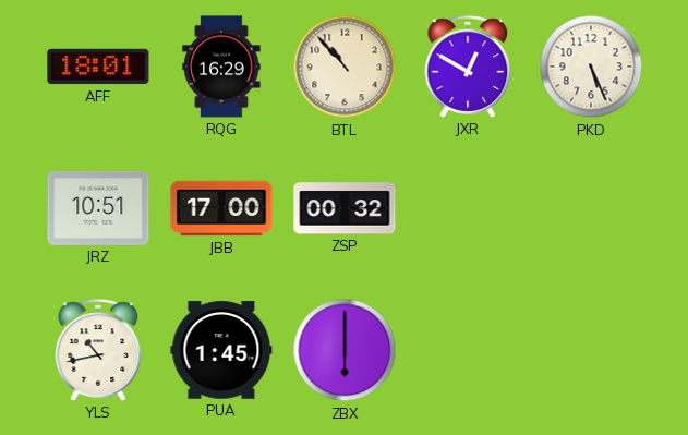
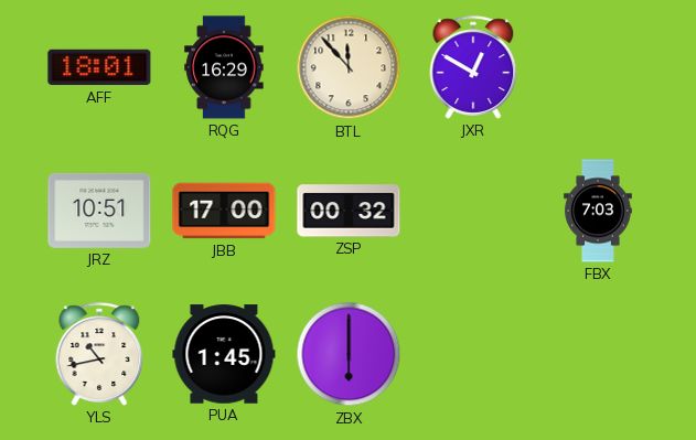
BTL: 10:53 -> 11:53 (349, 67)
PKD: 5:26 -> none (591, 67)
FBX: none -> 7:03 (598, 211)
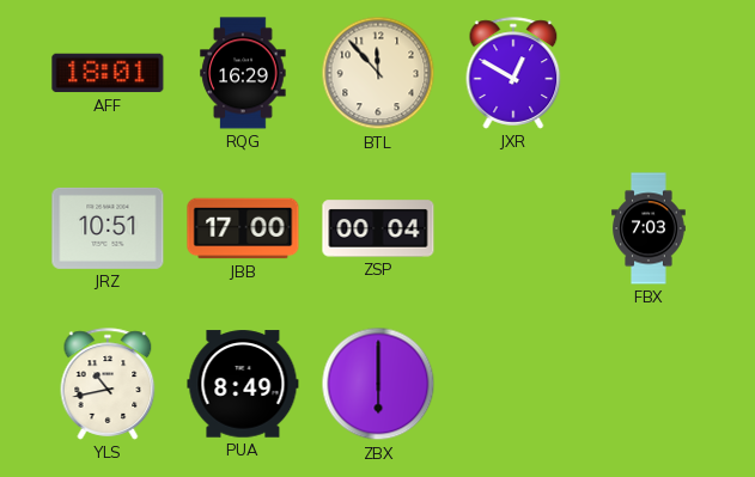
ZSP: 00:32 -> 00:04 (378, 228)
PUA: 1:45 -> 8:49 (243, 384)
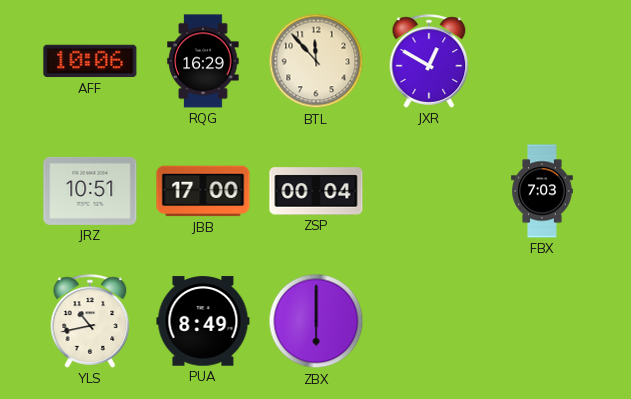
AFF: 18:01 -> 10:06 (90, 61)
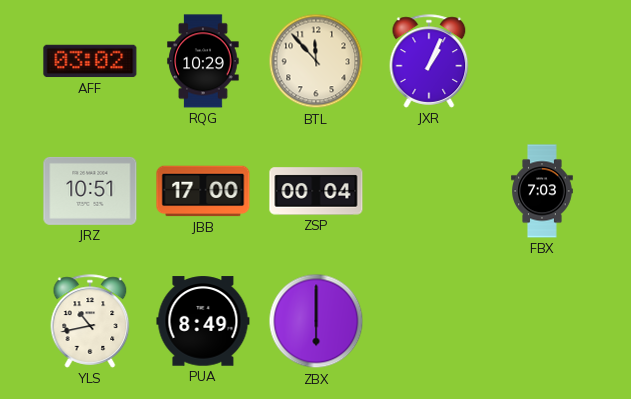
AFF: 10:06 -> 03:02 (90, 61)
RQG: 16:29 -> 10:29 (203, 61)
JXR: 12:50 -> 1:04 (429, 61)
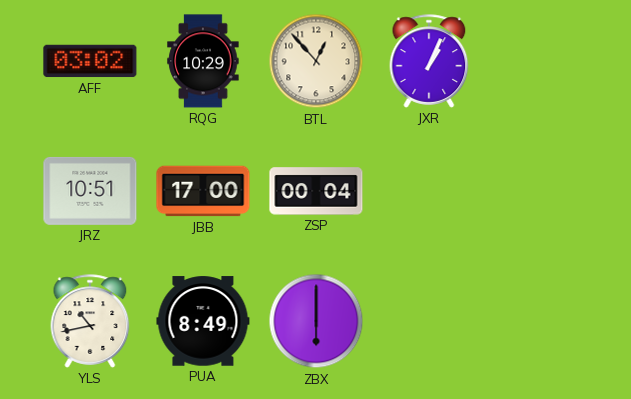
BTL: 11:53 -> 12:53 (316, 61)
FBX: 7:03 -> none (542, 191)
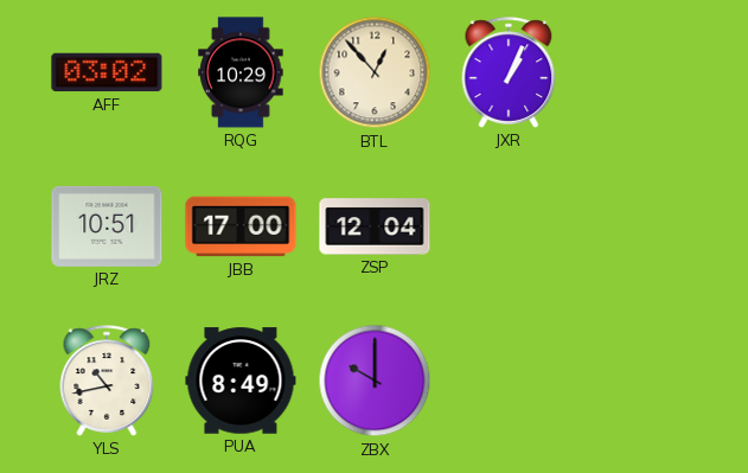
ZSP: 00:04 -> 12:04 (375, 226)
ZBX: 6:00 -> 10:00 (375, 381)
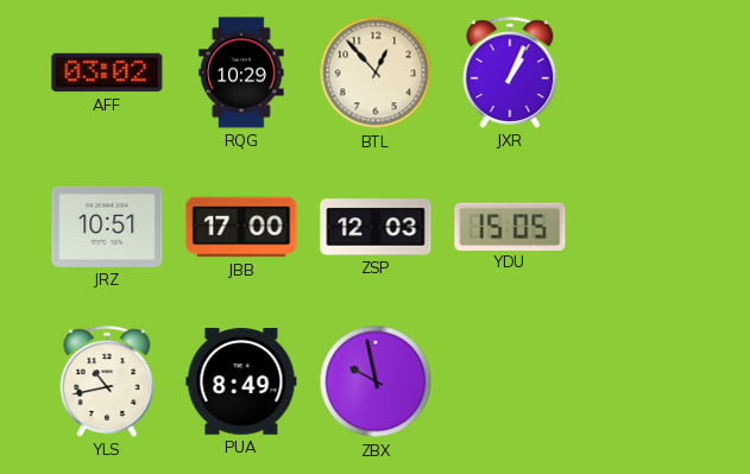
ZSP: 12:04 -> 12:03 (376, 227)
YDU: none -> 15:05 (510, 226)
ZBX: 10:00 -> 9:58 (376, 381)
